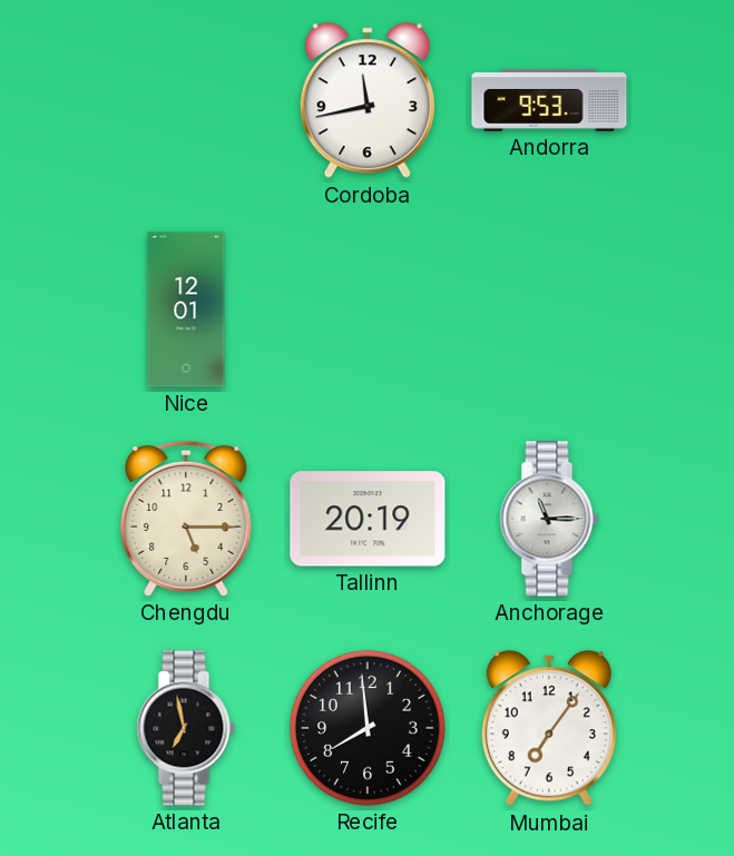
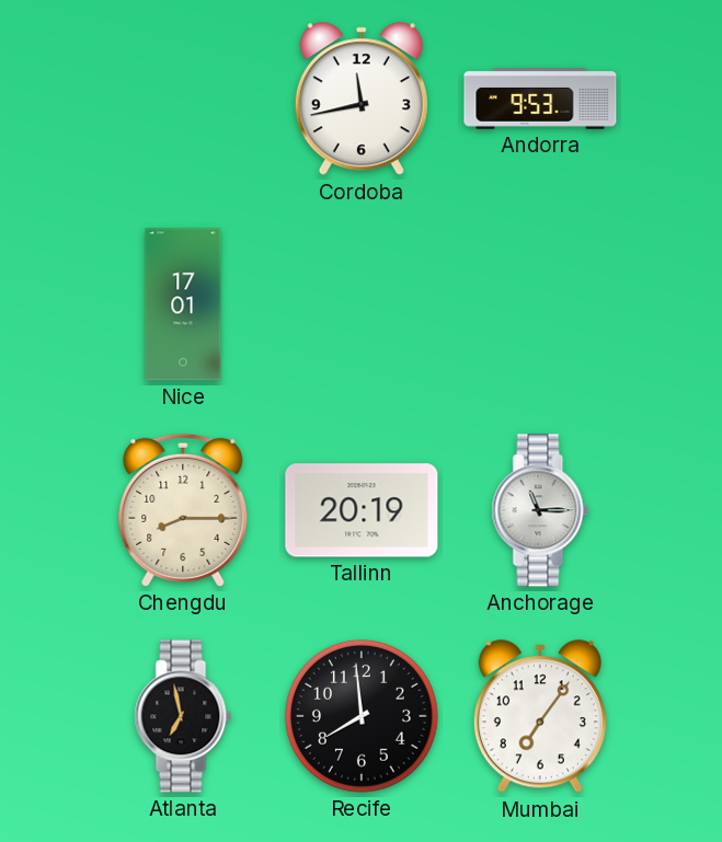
Nice: 12:01 -> 17:01 (183, 304)
Chengdu: 5:15 -> 8:15 (183, 510)
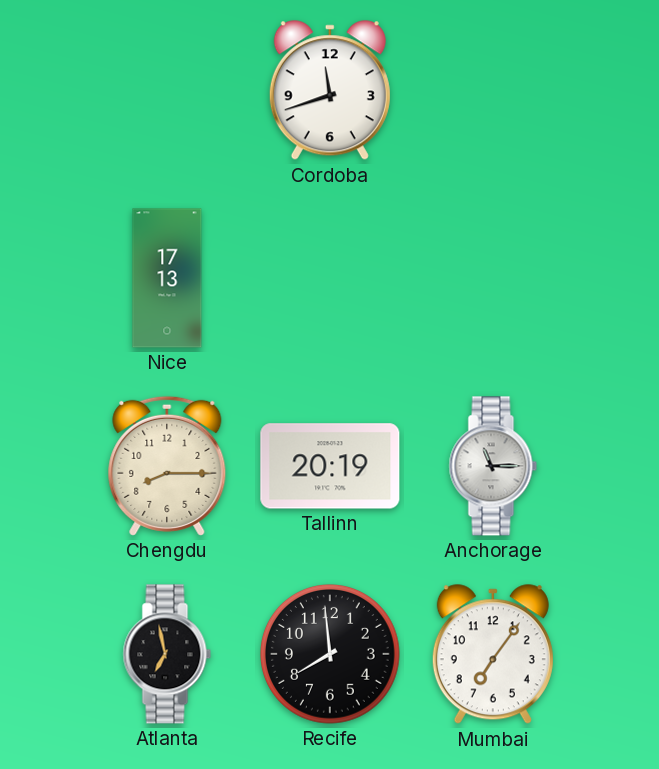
Cordoba: 11:43 -> 11:42 (330, 91)
Andorra: 9:53 -> none (540, 99)
Nice: 17:01 -> 17:13 (167, 278)
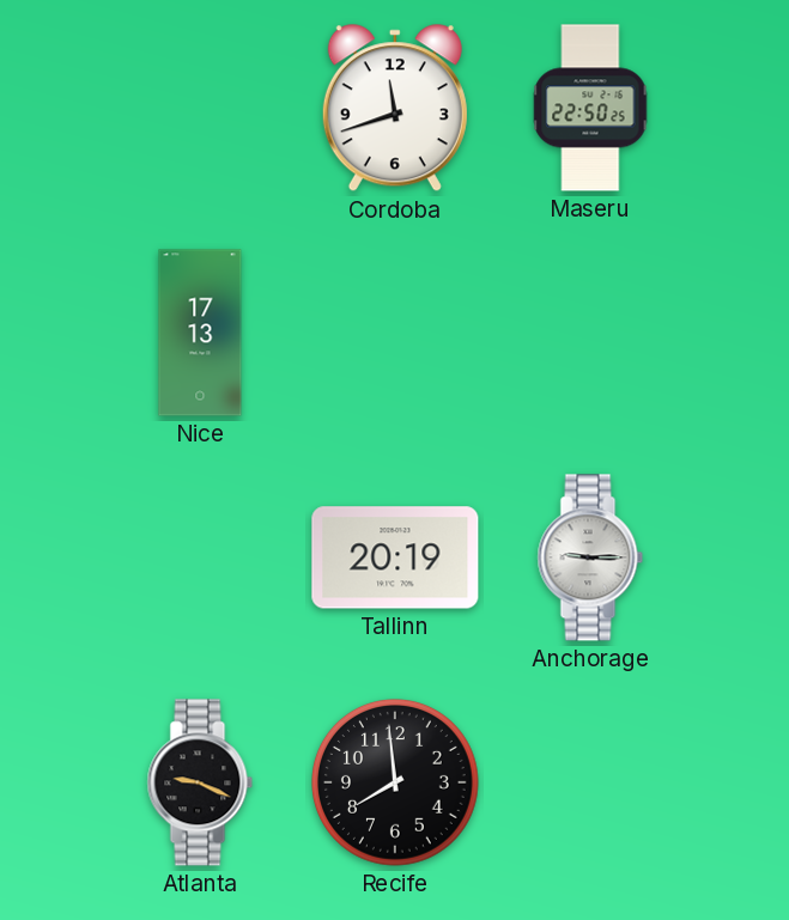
Maseru: none -> 22:50 (590, 108)
Chengdu: 8:15 -> none (167, 466)
Anchorage: 11:15 -> 9:15 (590, 558)
Atlanta: 6:58 -> 9:19 (200, 782)
Mumbai: 7:06 -> none (493, 655)
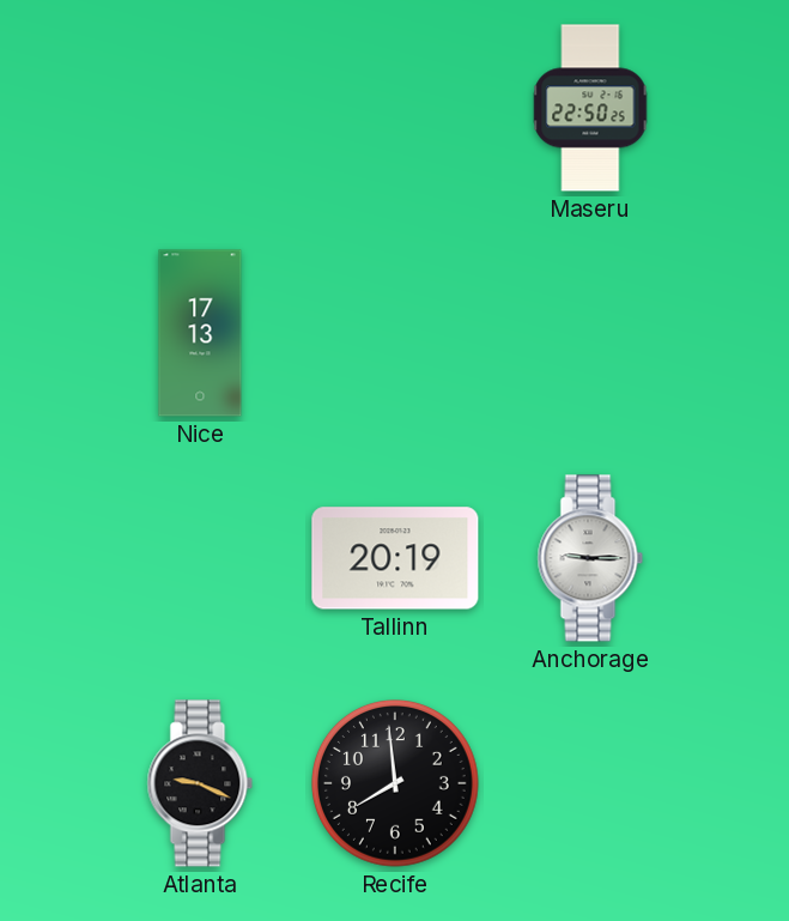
Cordoba: 11:42 -> none (395, 109)
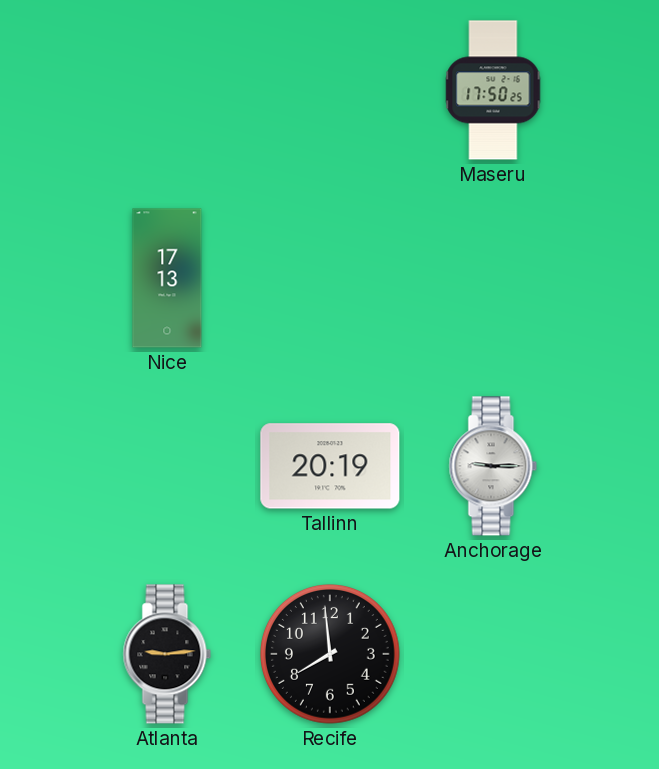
Maseru: 22:50 -> 17:50 (493, 90)
Atlanta: 9:19 -> 9:14 (167, 654)
